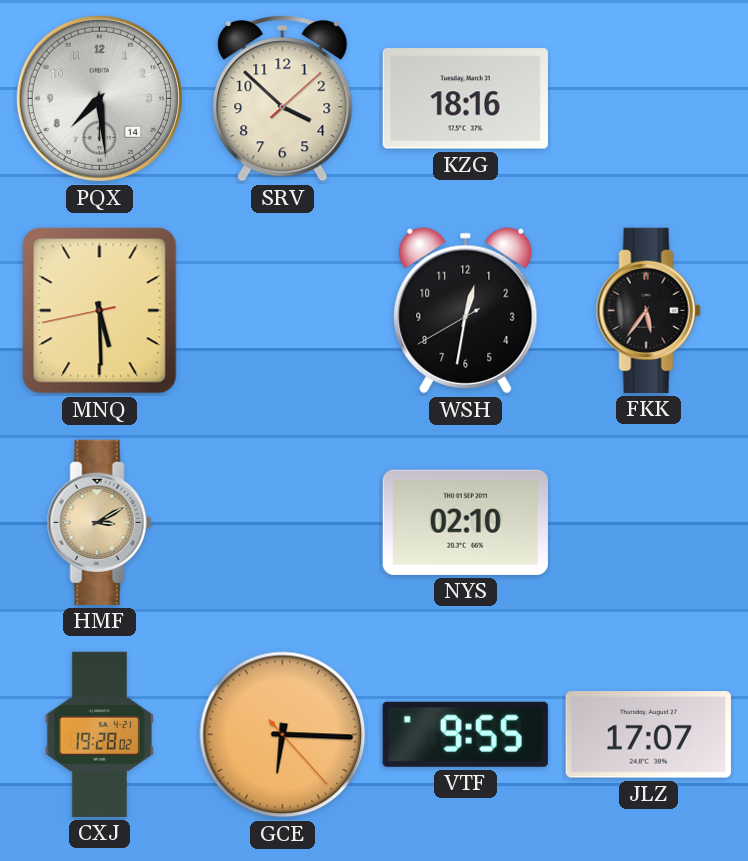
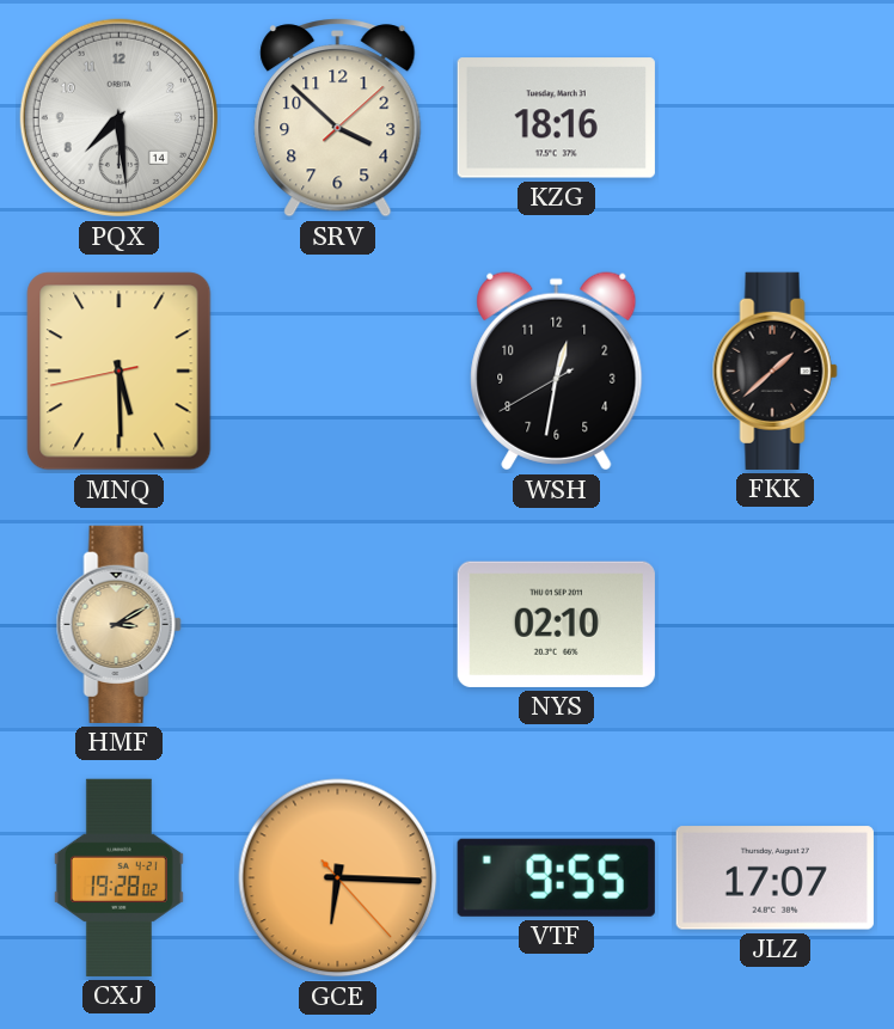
FKK: 5:36 -> 1:38 (774, 370)
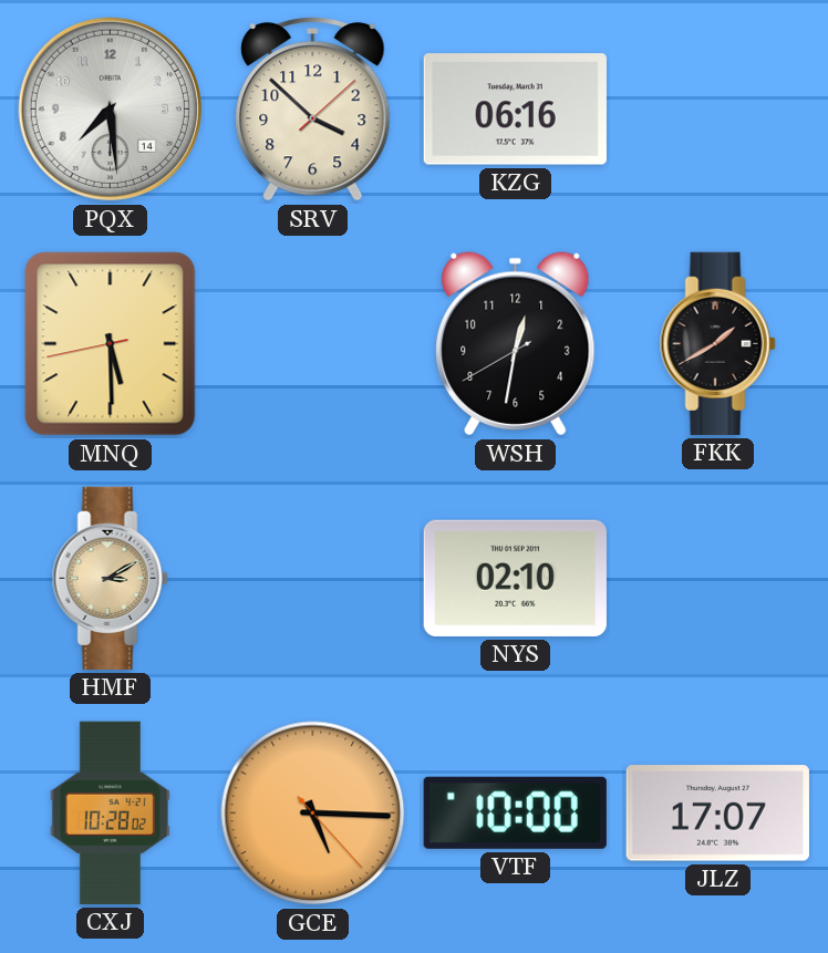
KZG: 18:16 -> 06:16 (515, 110)
FKK: 1:38 -> 1:40 (717, 343)
CXJ: 19:28 -> 10:28 (110, 812)
GCE: 6:15 -> 5:15 (313, 814)
VTF: 9:55 -> 10:00 (515, 812)
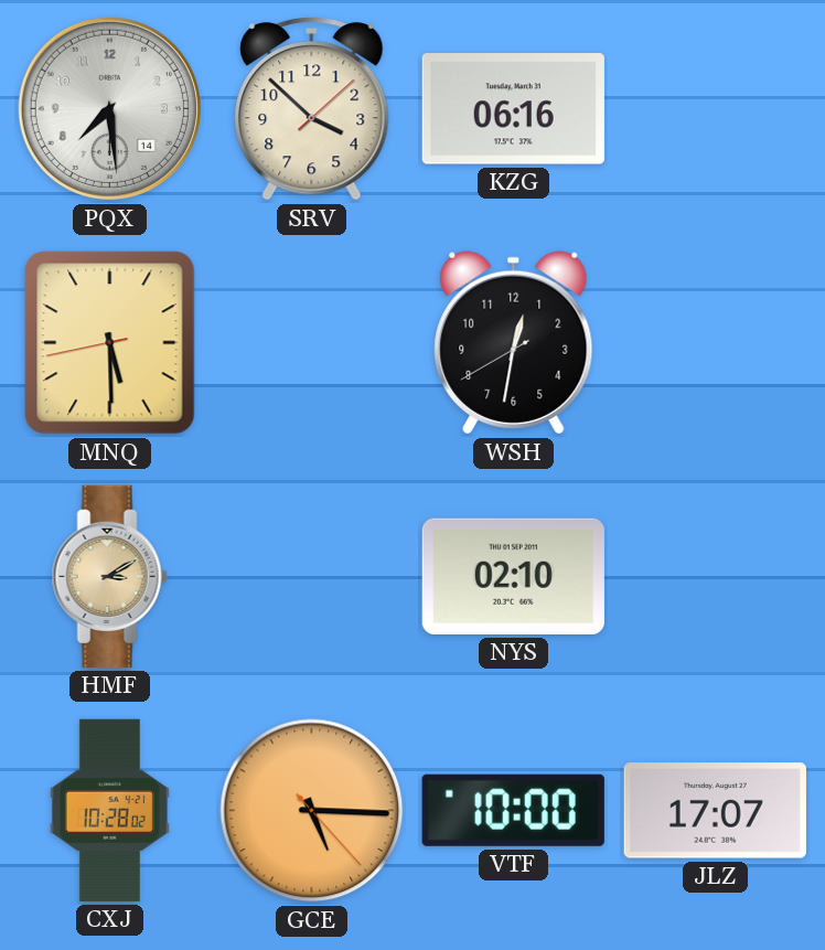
FKK: 1:40 -> none (717, 343)
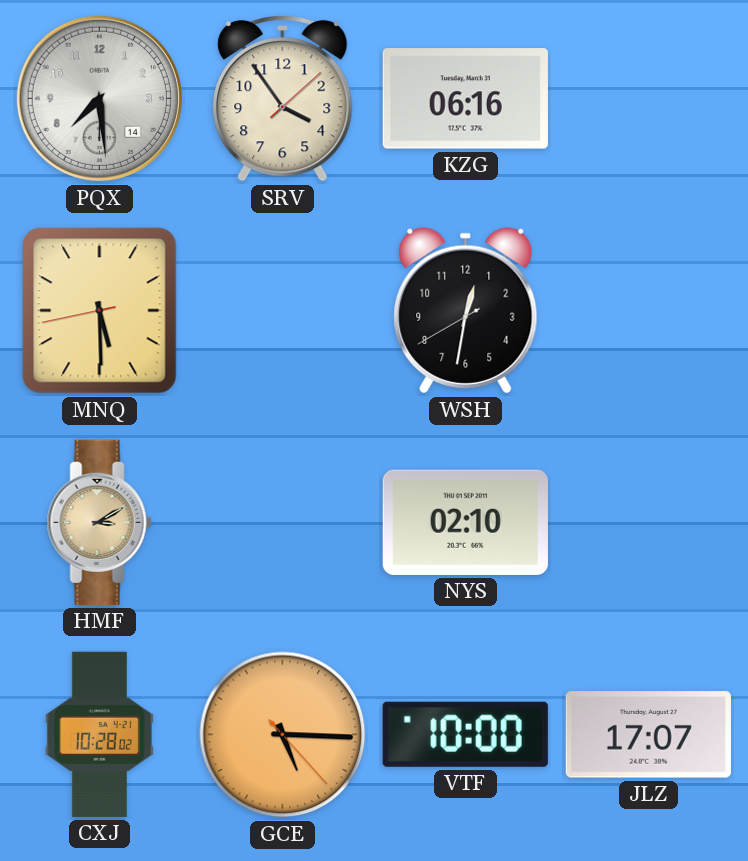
SRV: 3:52 -> 3:54 (283, 99)
